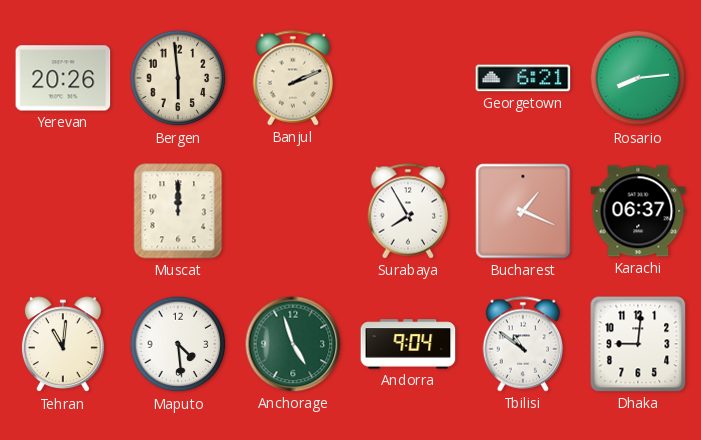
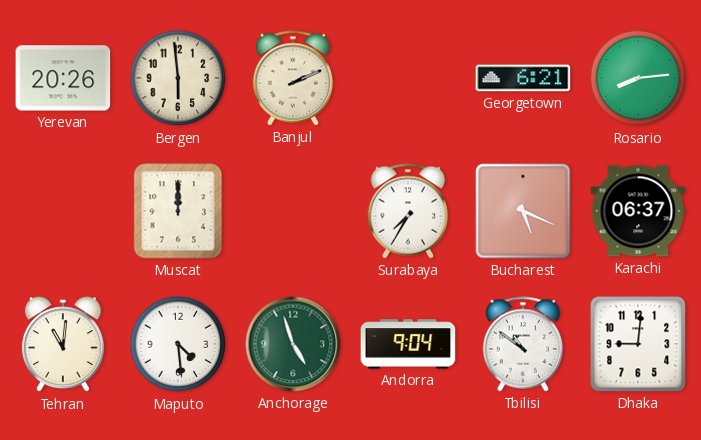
Surabaya: 7:55 -> 7:35 (408, 211)
Bucharest: 1:19 -> 5:19 (523, 211)
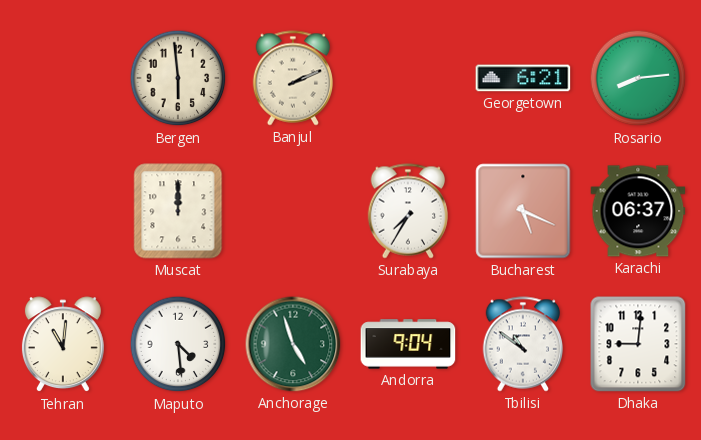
Yerevan: 20:26 -> none (63, 78)
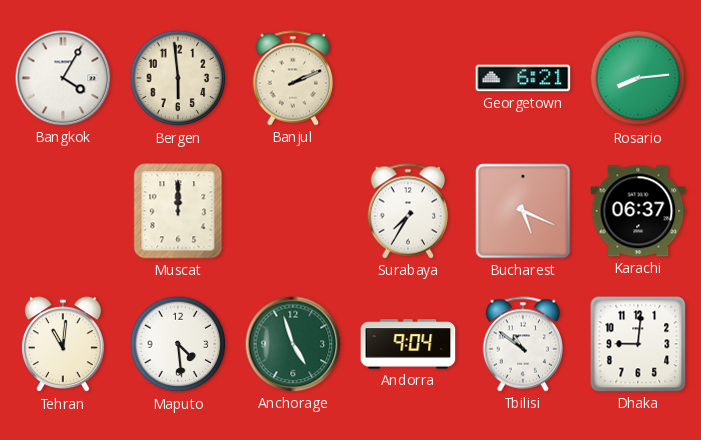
Bangkok: none -> 4:05 (63, 78)
